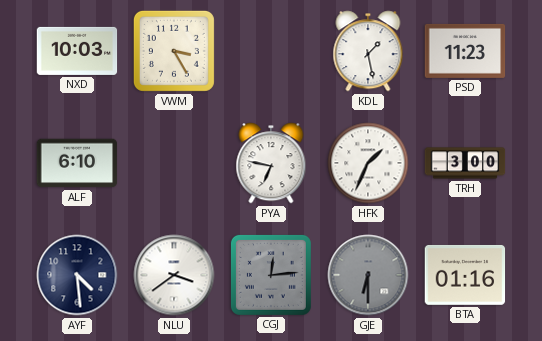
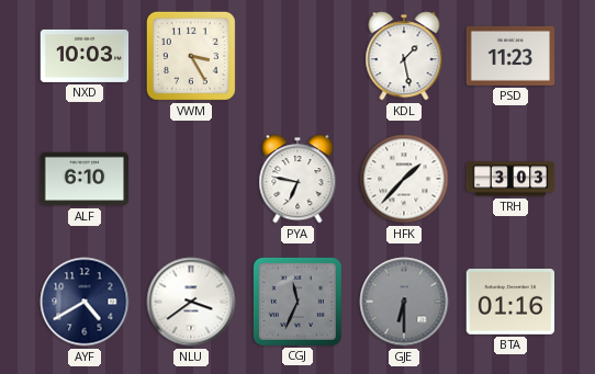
HFK: 1:34 -> 1:37 (404, 179)
TRH: 3:00 -> 3:03 (510, 179)
AYF: 4:29 -> 4:40 (85, 302)
CGJ: 12:14 -> 11:34 (297, 302)
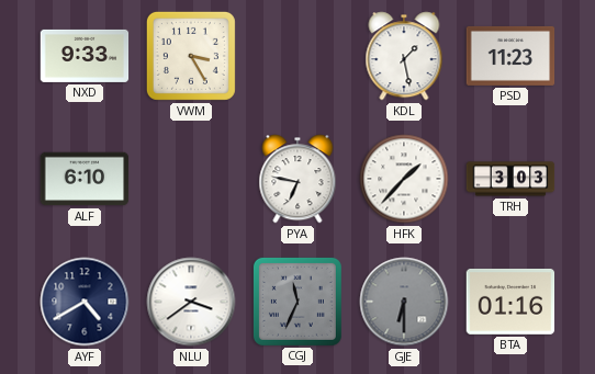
NXD: 10:03 -> 9:33 (85, 56)
